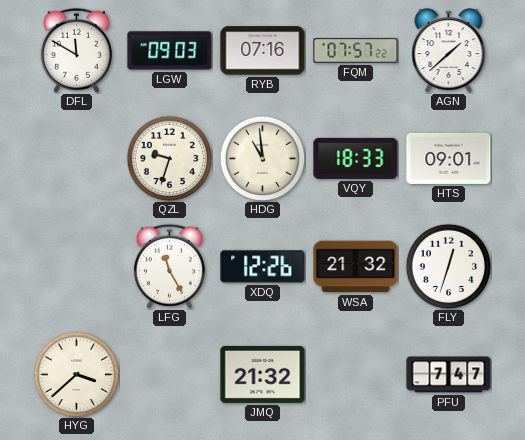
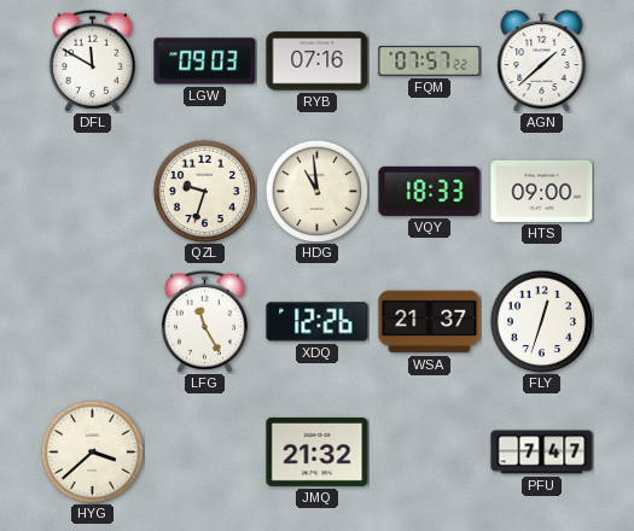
HTS: 09:01 -> 09:00 (542, 191)
WSA: 21:32 -> 21:37 (430, 322)
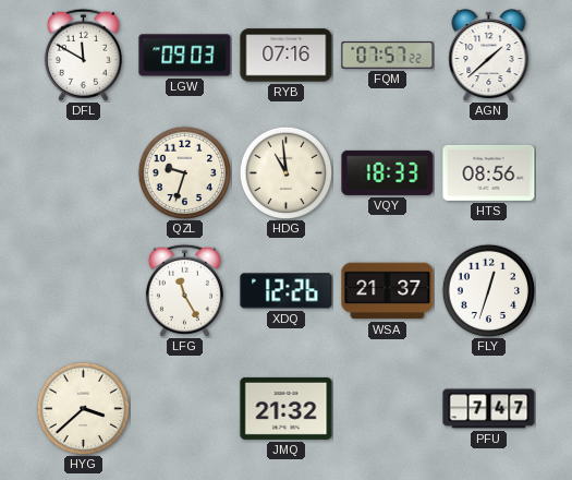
HTS: 09:00 -> 08:56 (489, 172)
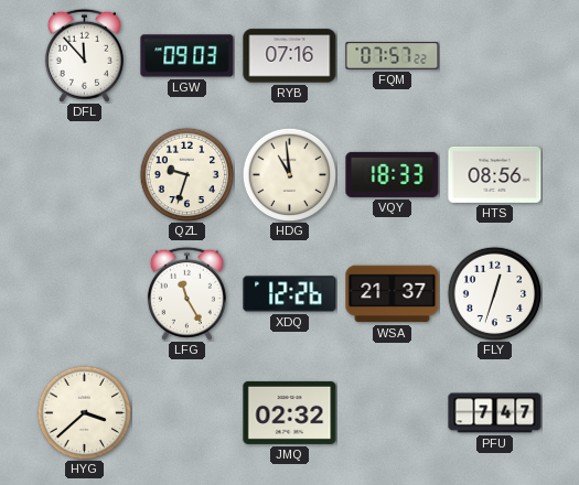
DFL: 11:50 -> 11:53 (84, 55)
AGN: 1:38 -> none (489, 56)
JMQ: 21:32 -> 02:32 (290, 412)
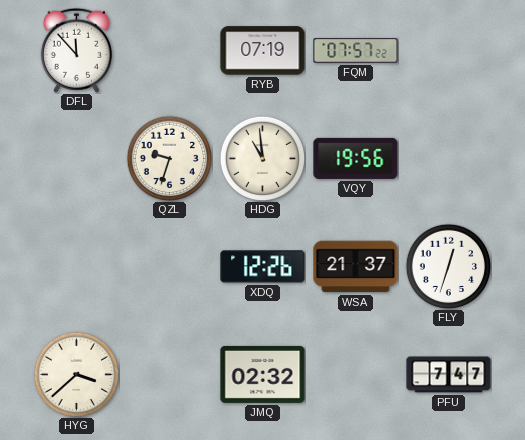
LGW: 09:03 -> none (187, 56)
RYB: 07:16 -> 07:19 (263, 51)
VQY: 18:33 -> 19:56 (356, 158)
HTS: 08:56 -> none (495, 174)
LFG: 11:25 -> none (186, 293)
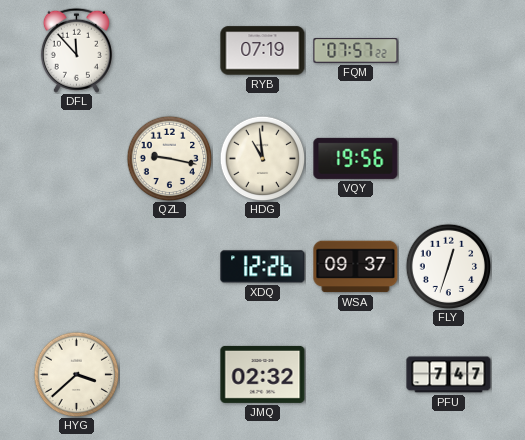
QZL: 9:33 -> 9:17 (169, 158)
WSA: 21:37 -> 09:37 (356, 267)
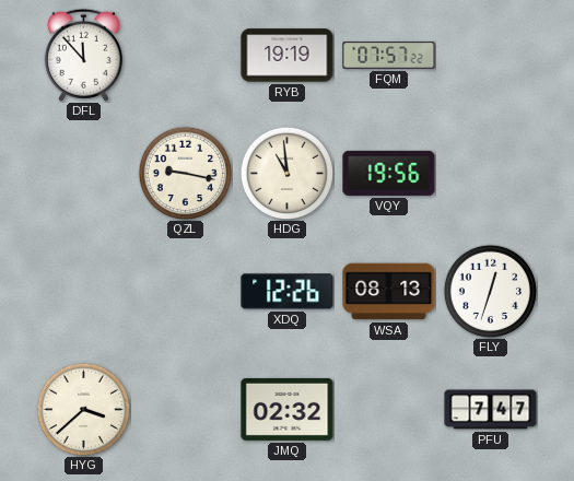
RYB: 07:19 -> 19:19 (288, 56)
WSA: 09:37 -> 08:13 (389, 292)
